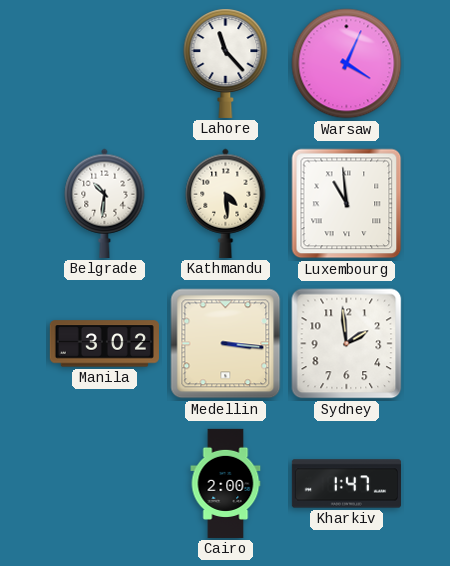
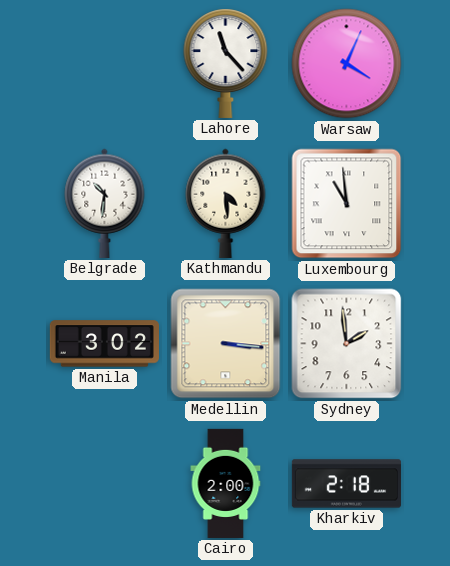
Kharkiv: 1:47 -> 2:18 (346, 484)
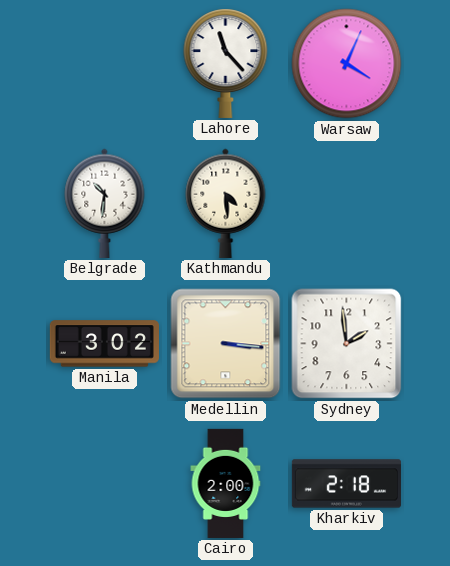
Luxembourg: 10:59 -> none (347, 204)
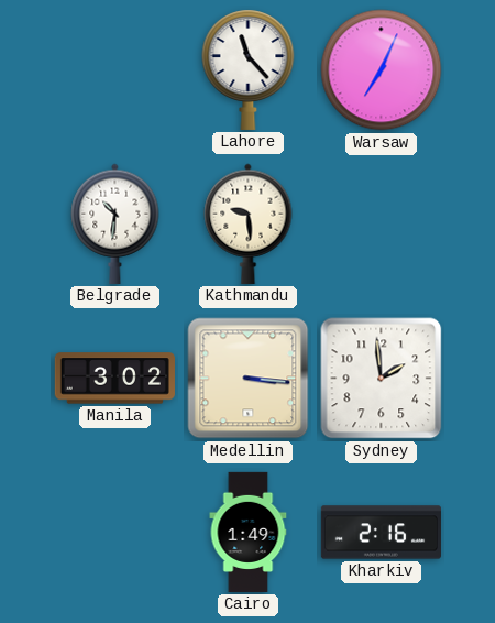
Warsaw: 4:04 -> 7:04 (382, 70)
Kathmandu: 4:29 -> 9:29 (249, 223)
Cairo: 2:00 -> 1:49 (249, 532)
Kharkiv: 2:18 -> 2:16 (381, 533)
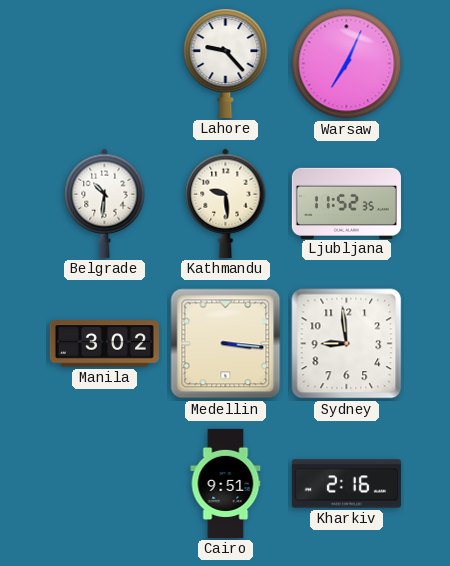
Lahore: 11:23 -> 9:23 (226, 63)
Ljubljana: none -> 11:52 (346, 203)
Sydney: 1:59 -> 8:59 (347, 344)
Cairo: 1:49 -> 9:51 (226, 483)
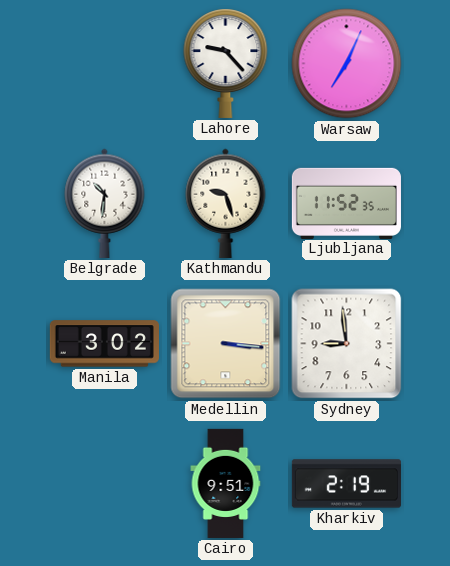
Kathmandu: 9:29 -> 9:27 (226, 203)
Kharkiv: 2:16 -> 2:19 (346, 484)
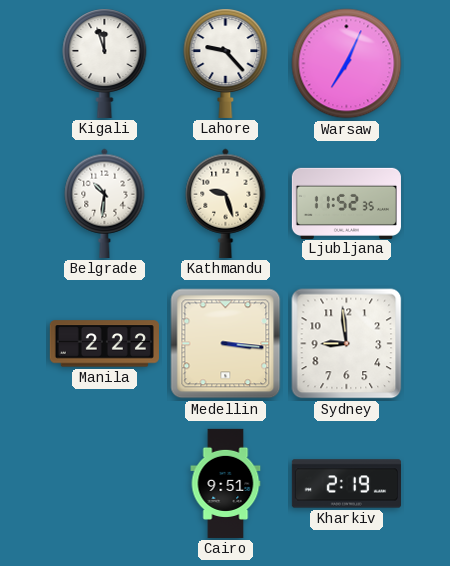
Kigali: none -> 11:57 (105, 63)
Manila: 3:02 -> 2:22 (104, 344)
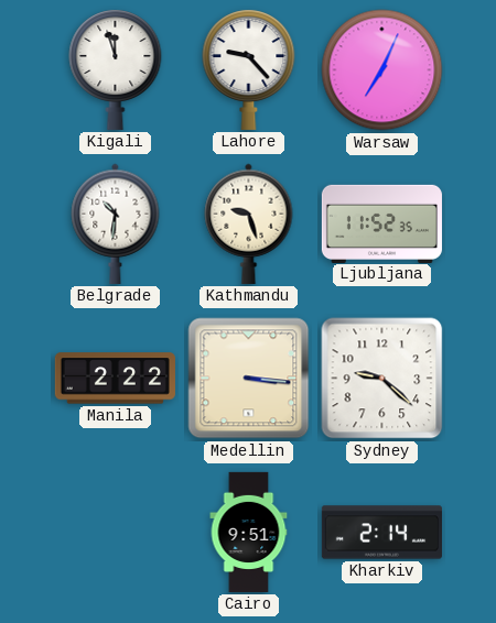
Sydney: 8:59 -> 9:22 (382, 379)
Kharkiv: 2:19 -> 2:14 (381, 533)
